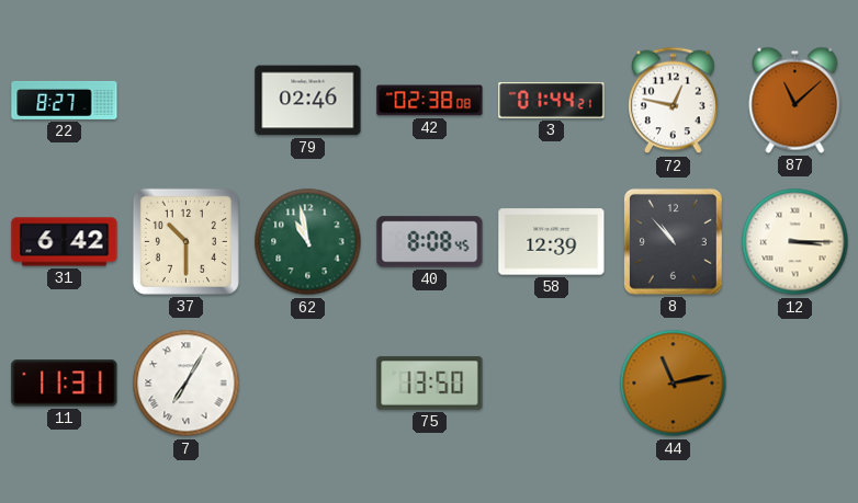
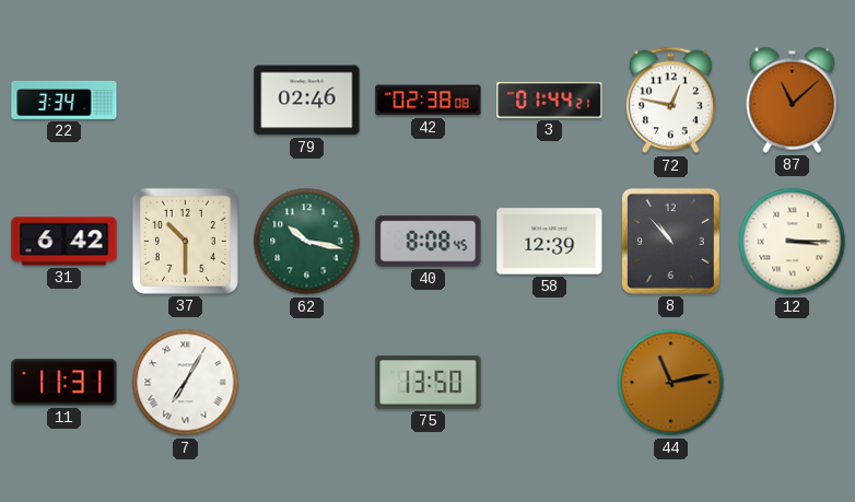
22: 8:27 -> 3:34 (65, 100)
62: 10:58 -> 10:17 (307, 242)
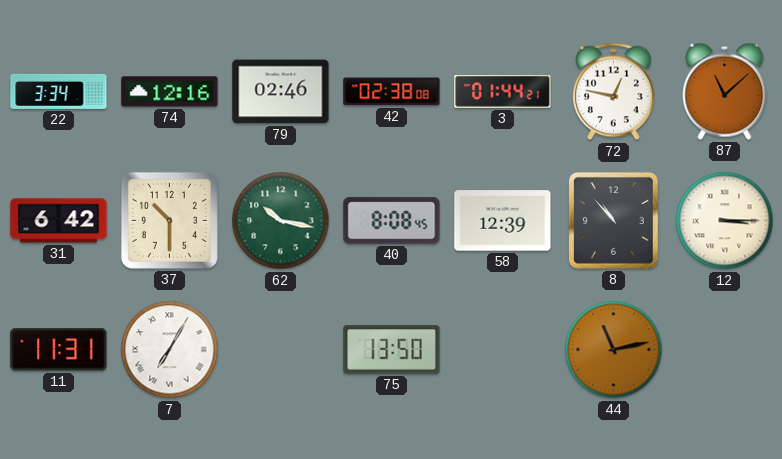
74: none -> 12:16 (170, 92)
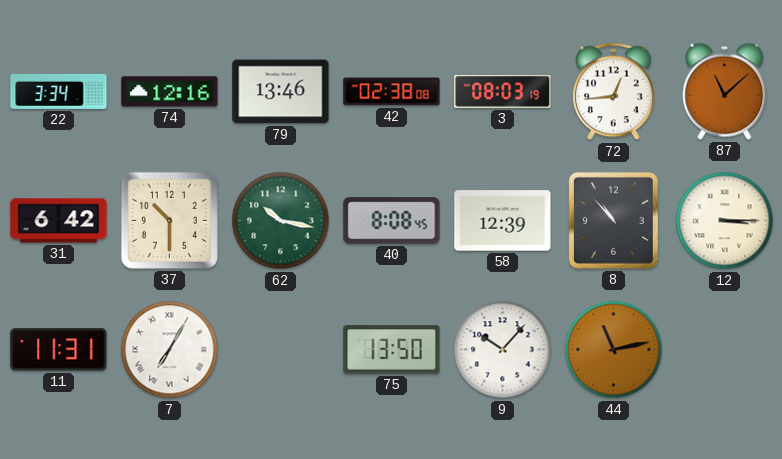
79: 02:46 -> 13:46 (281, 92)
3: 01:44 -> 08:03 (503, 92)
72: 12:47 -> 12:44 (614, 92)
9: none -> 10:07 (503, 350)
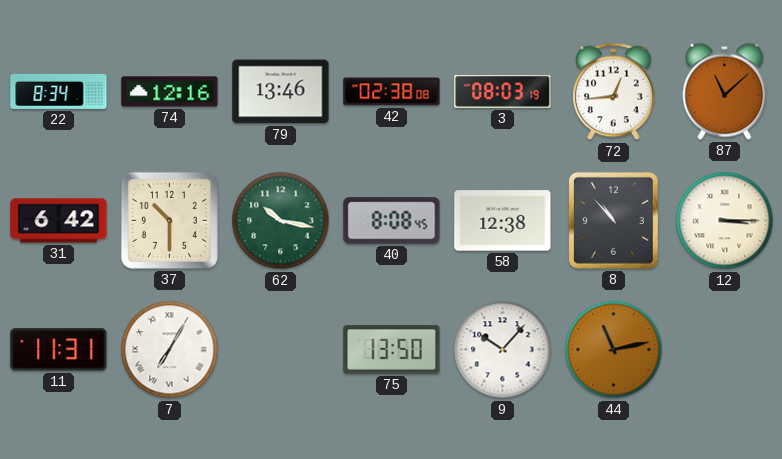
22: 3:34 -> 8:34 (59, 91)
58: 12:39 -> 12:38 (503, 221)
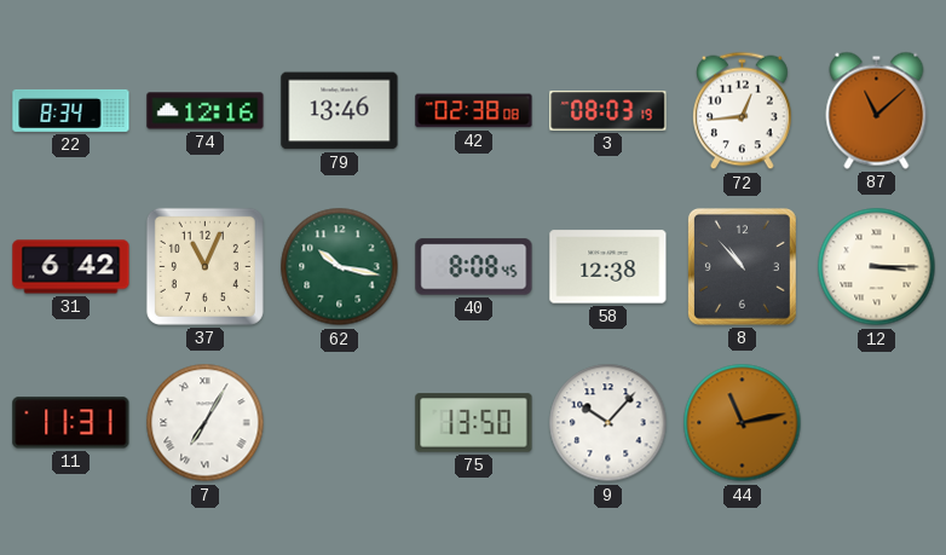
37: 10:30 -> 11:04 (204, 266)
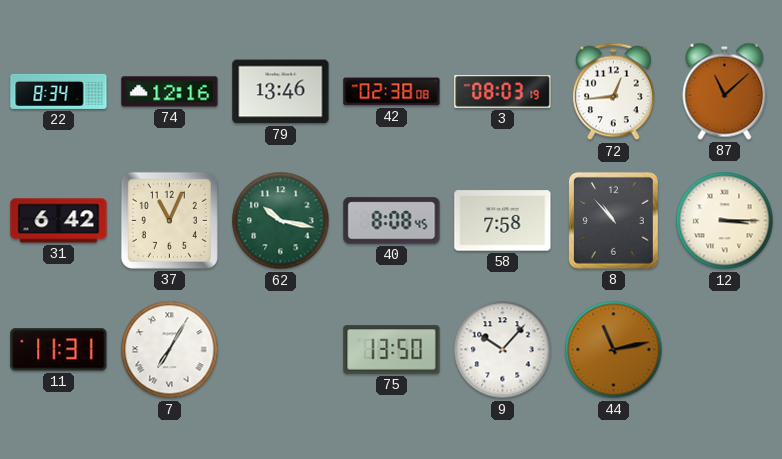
58: 12:38 -> 7:58 (503, 221)
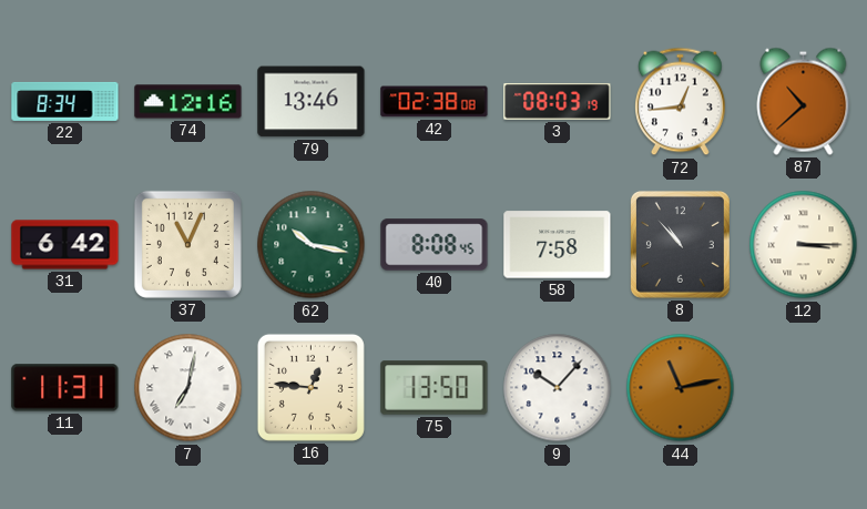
87: 11:08 -> 10:38 (804, 101)
7: 7:05 -> 7:02 (188, 388)
16: none -> 12:46 (310, 387)
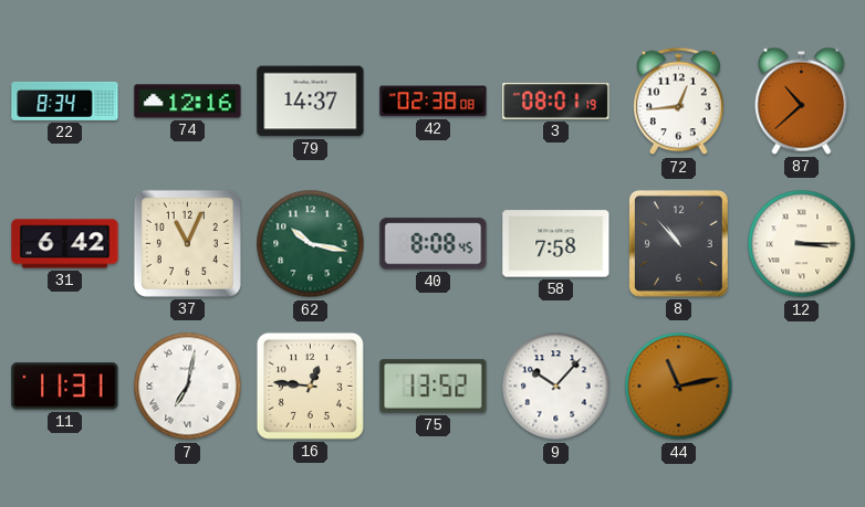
79: 13:46 -> 14:37 (311, 102)
3: 08:03 -> 08:01 (556, 102)
75: 13:50 -> 13:52 (434, 387)
